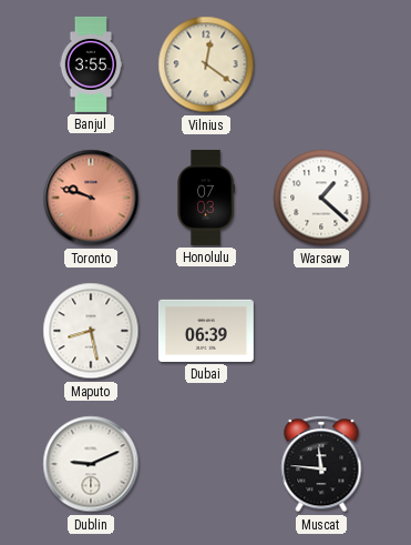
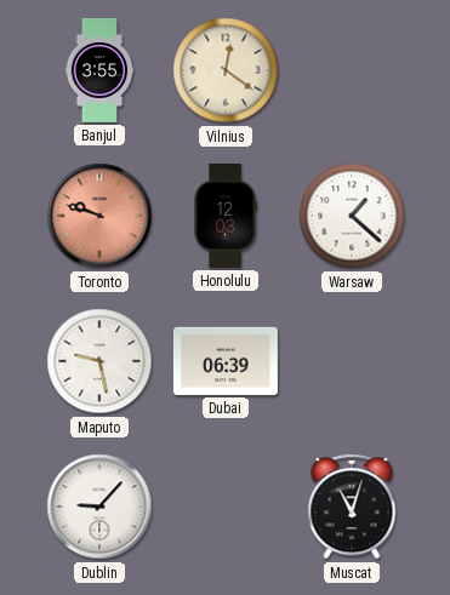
Honolulu: 07:03 -> 12:03 (226, 216)
Maputo: 8:28 -> 9:28 (99, 361)
Dublin: 9:11 -> 9:07 (99, 507)
Muscat: 11:46 -> 11:03 (352, 507)
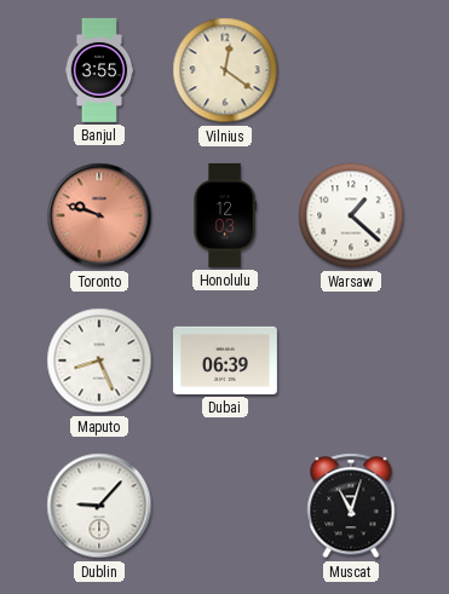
Maputo: 9:28 -> 8:26 (99, 361)
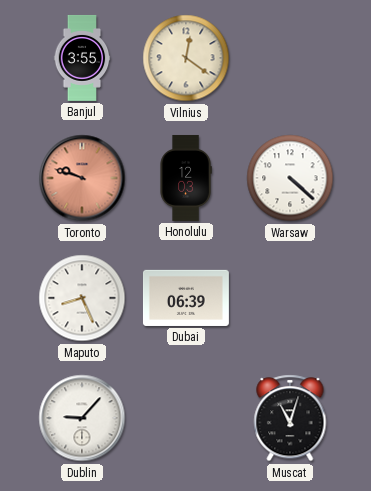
Warsaw: 1:22 -> 4:22 (290, 178)
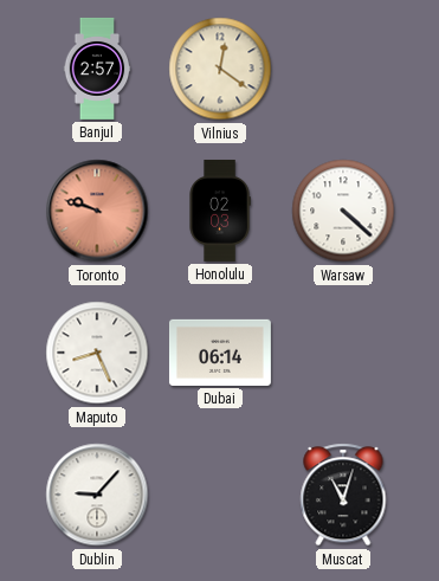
Banjul: 3:55 -> 2:57 (97, 69)
Honolulu: 12:03 -> 02:03 (220, 211)
Dubai: 06:39 -> 06:14 (220, 353)
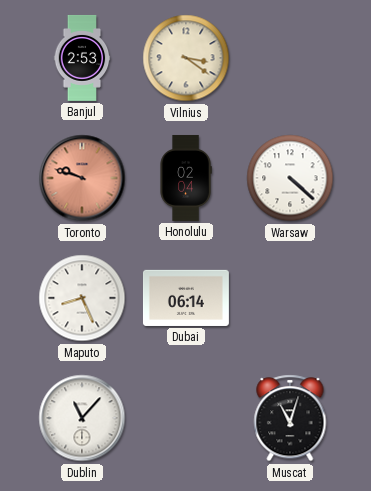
Banjul: 2:57 -> 2:53 (82, 58)
Vilnius: 12:21 -> 3:21 (186, 58)
Honolulu: 02:03 -> 02:04 (186, 178)
Dublin: 9:07 -> 11:07 (82, 418)
